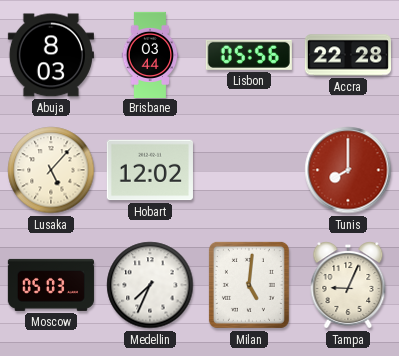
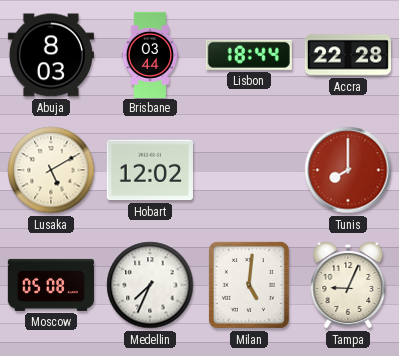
Lisbon: 05:56 -> 18:44 (249, 55)
Lusaka: 5:07 -> 5:10 (51, 170)
Moscow: 05:03 -> 05:08 (51, 285)
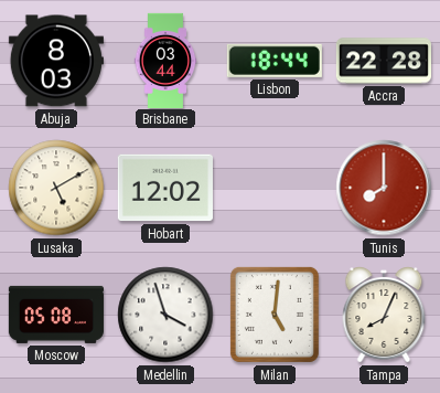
Medellin: 7:34 -> 3:57 (165, 315)
Tampa: 9:04 -> 8:04 (384, 315)
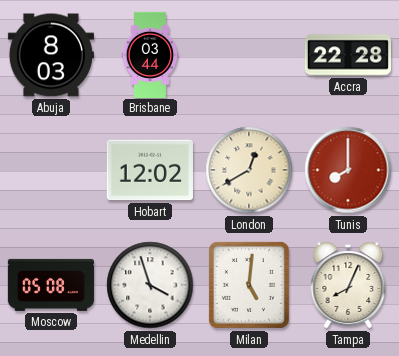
Lisbon: 18:44 -> none (275, 61)
Lusaka: 5:10 -> none (56, 188)
London: none -> 12:40 (249, 170)
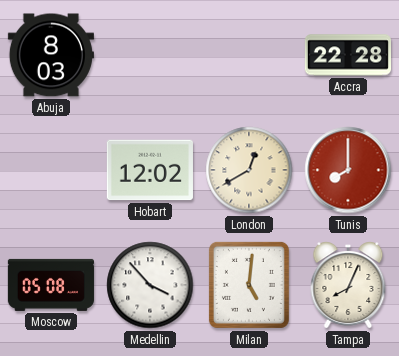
Brisbane: 03:44 -> none (150, 54)
Medellin: 3:57 -> 3:53 (150, 285)
